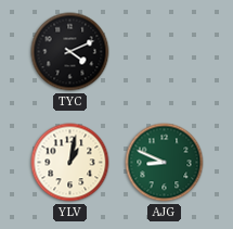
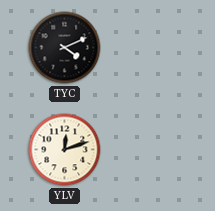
YLV: 1:02 -> 12:12 (65, 150)
AJG: 8:49 -> none (165, 163)
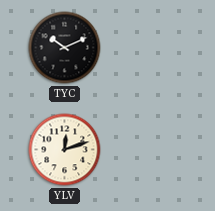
TYC: 4:11 -> 10:11 (65, 48)
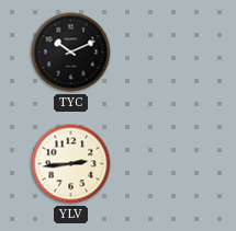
YLV: 12:12 -> 2:44 (71, 164)
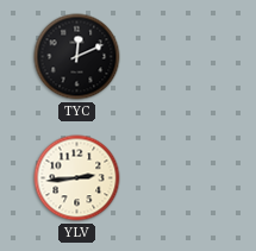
TYC: 10:11 -> 12:11 (77, 57)
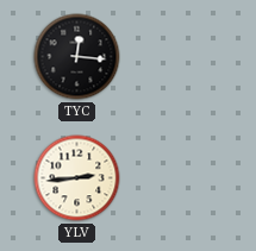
TYC: 12:11 -> 12:16 (77, 57)
